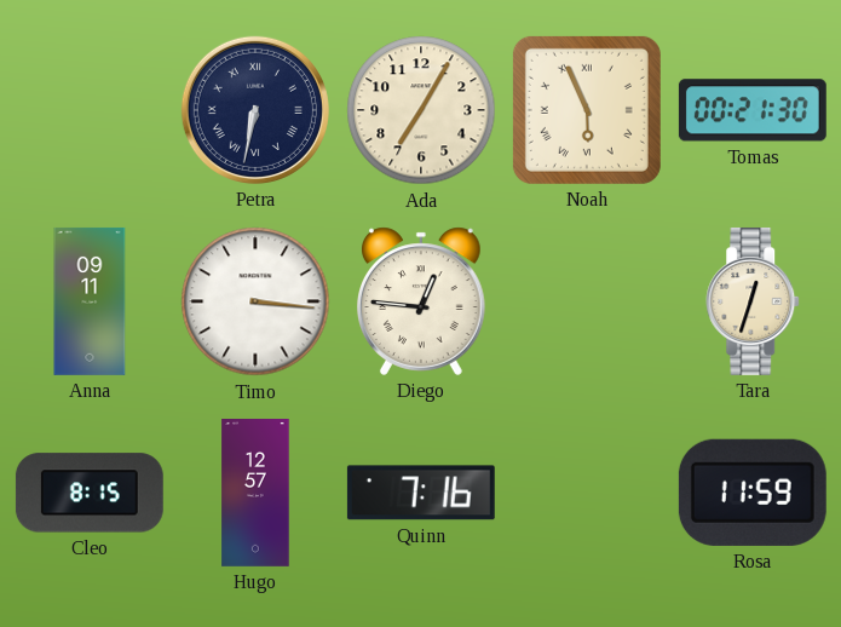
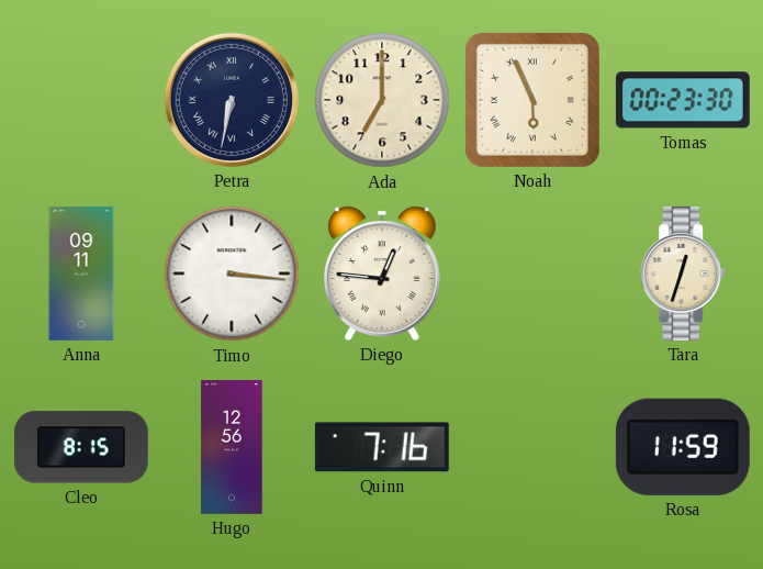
Ada: 7:05 -> 7:00 (382, 100)
Tomas: 00:21 -> 00:23 (683, 100)
Hugo: 12:57 -> 12:56 (232, 448)
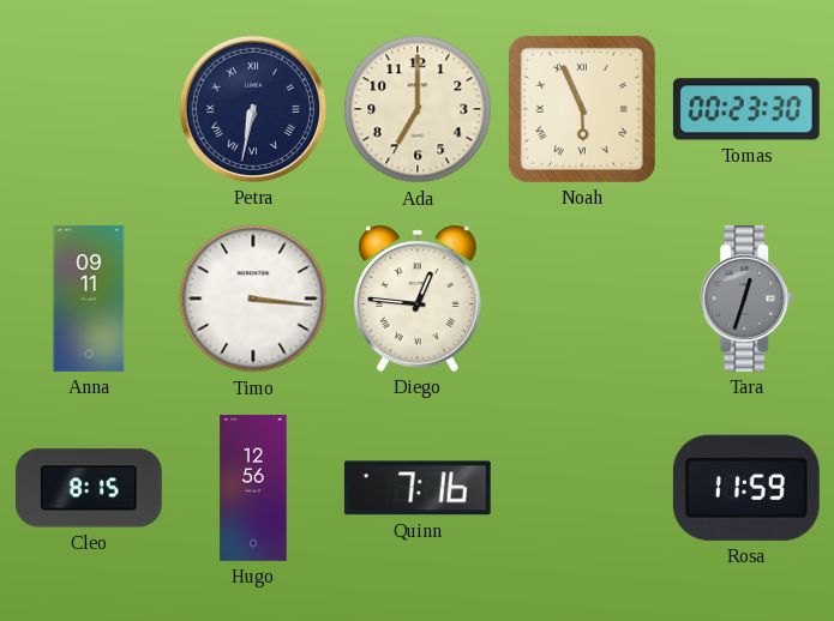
Tara dial: cream -> grey (748, 299)
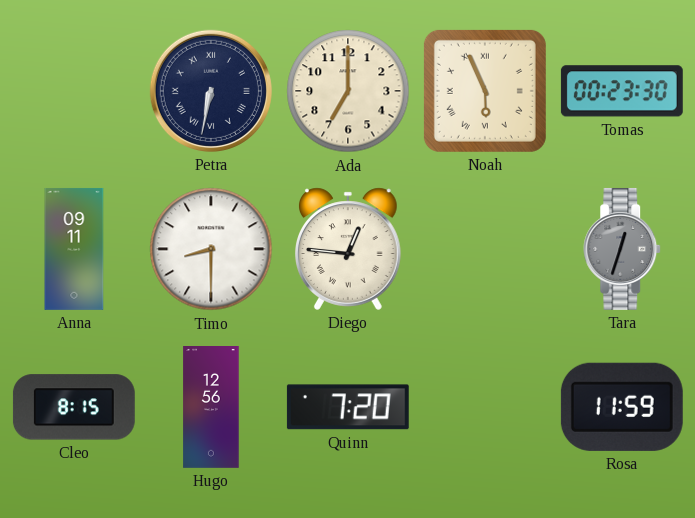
Timo: 3:16 -> 8:30 (211, 249)
Quinn: 7:16 -> 7:20 (348, 407)
